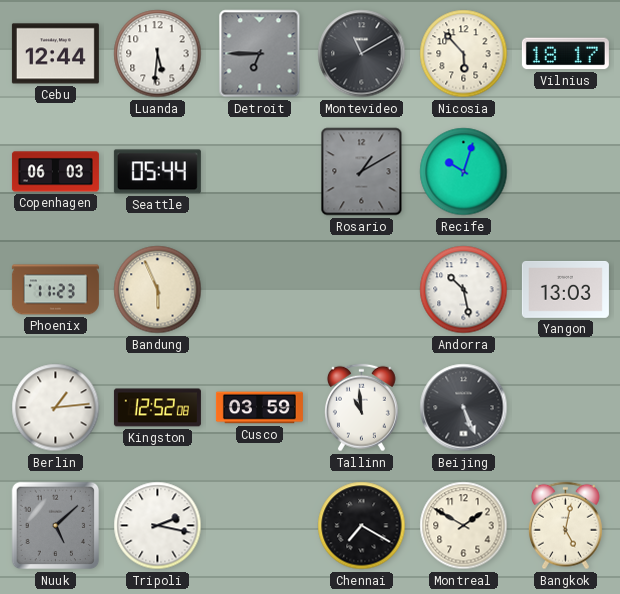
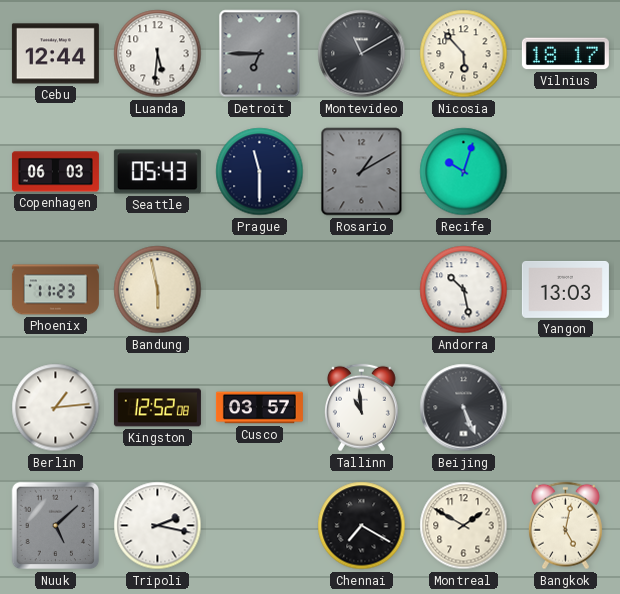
Seattle: 05:44 -> 05:43 (157, 172)
Prague: none -> 11:30 (260, 172)
Bandung: 5:56 -> 5:58 (158, 290)
Cusco: 03:59 -> 03:57 (259, 408)
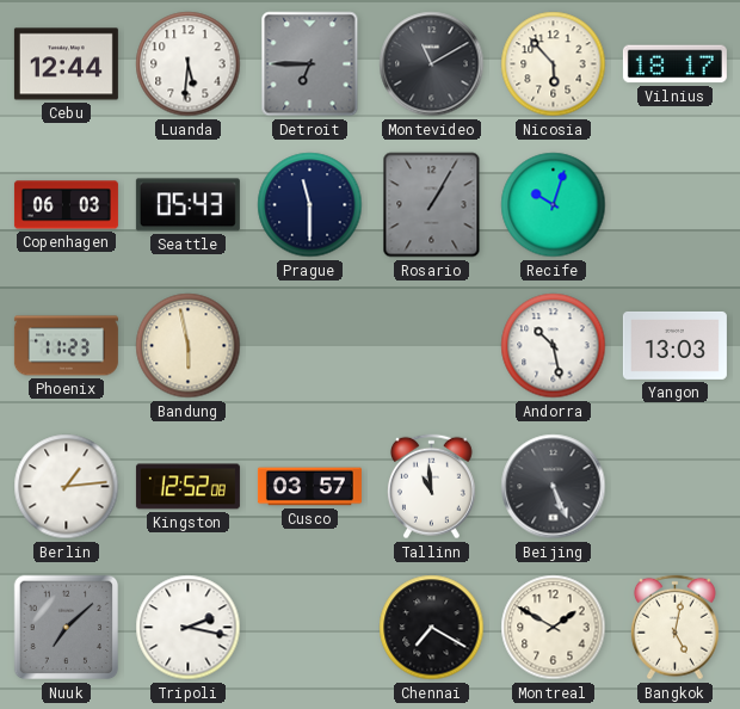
Rosario: 1:10 -> 1:05 (432, 205)
Nuuk: 5:08 -> 7:08 (67, 628)
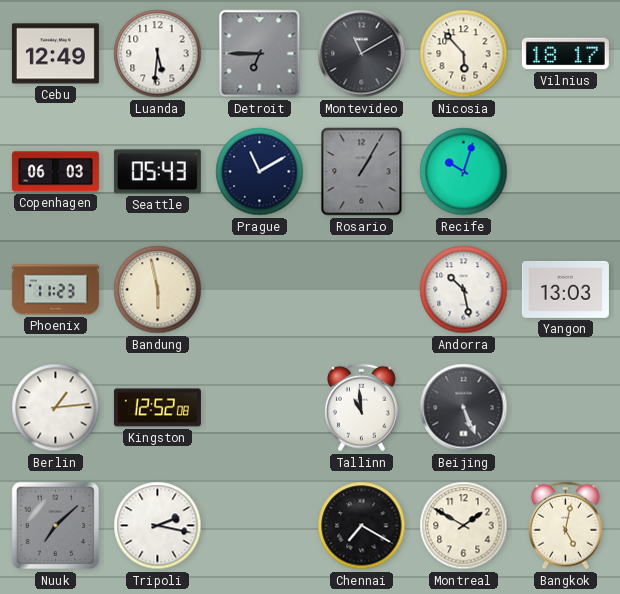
Cebu: 12:44 -> 12:49 (55, 54)
Prague: 11:30 -> 11:10 (260, 172)
Cusco: 03:57 -> none (309, 487)
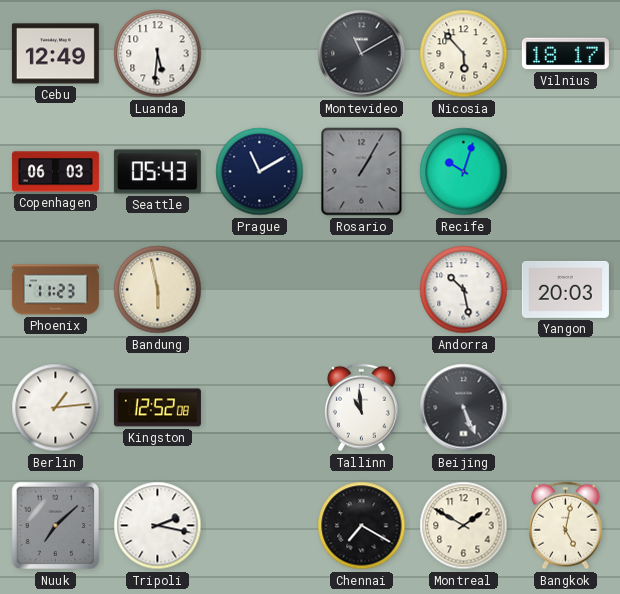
Detroit: 6:45 -> none (260, 54)
Yangon: 13:03 -> 20:03 (565, 289)
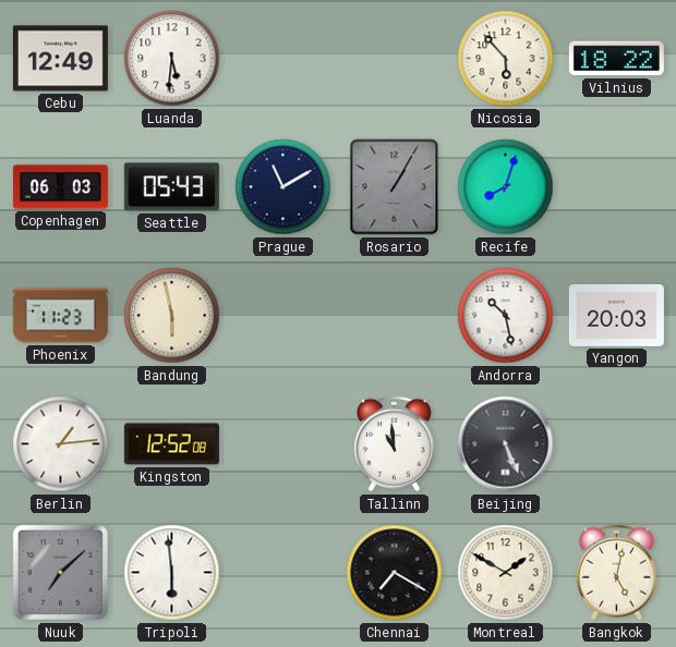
Montevideo: 11:10 -> none (362, 54)
Vilnius: 18:17 -> 18:22 (616, 59)
Recife: 10:03 -> 8:03 (506, 187)
Tripoli: 2:17 -> 5:59 (172, 573)
